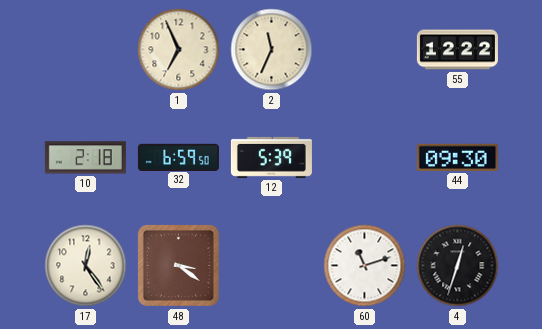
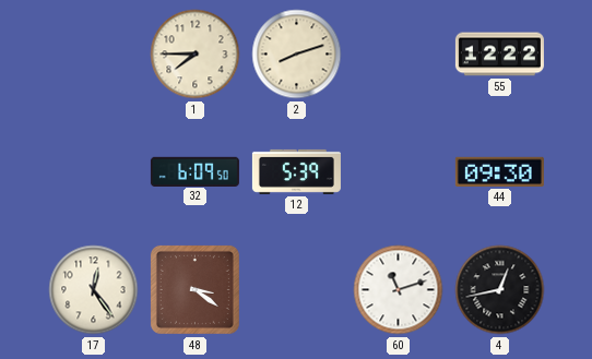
1: 6:56 -> 7:45 (196, 55)
2: 11:34 -> 8:12 (297, 55)
10: 2:18 -> none (85, 158)
32: 6:59 -> 6:09 (194, 171)
4: 12:33 -> 12:43 (500, 290)
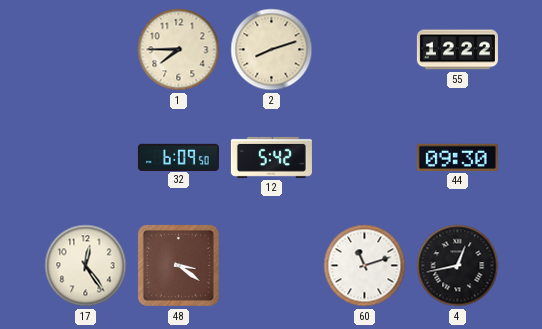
12: 5:39 -> 5:42 (271, 157)
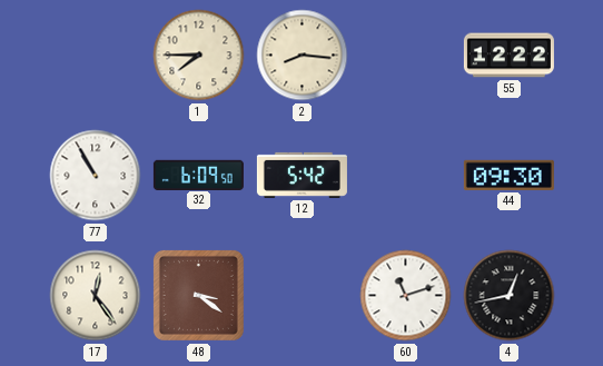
2: 8:12 -> 8:16 (303, 56)
77: none -> 10:55 (96, 176)
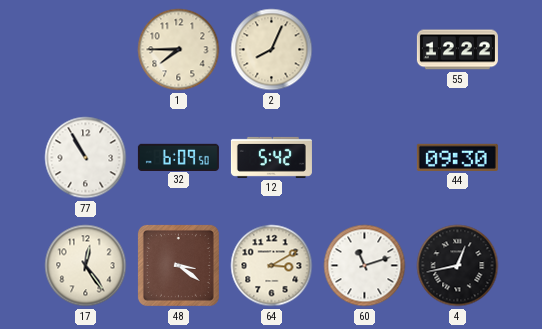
2: 8:16 -> 8:04 (272, 50)
64: none -> 3:10 (272, 266)
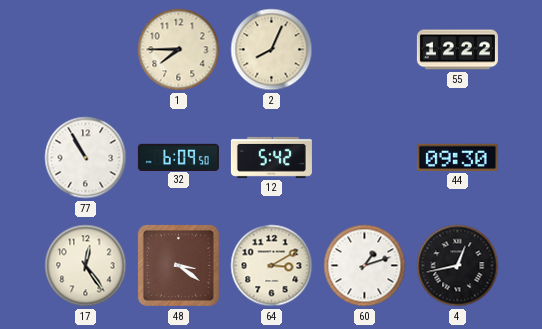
60: 11:12 -> 1:12 (365, 266)
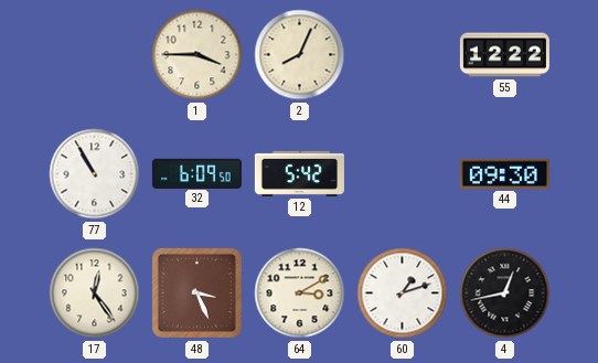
1: 7:45 -> 3:45 (197, 55)
48: 3:21 -> 3:26 (196, 292)
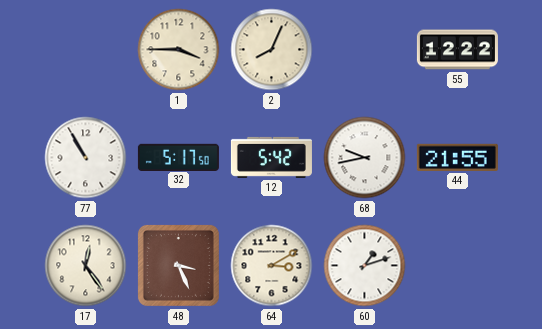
32: 6:09 -> 5:17 (178, 157)
68: none -> 9:43 (365, 158)
44: 09:30 -> 21:55 (457, 157)
4: 12:43 -> none (505, 293)
